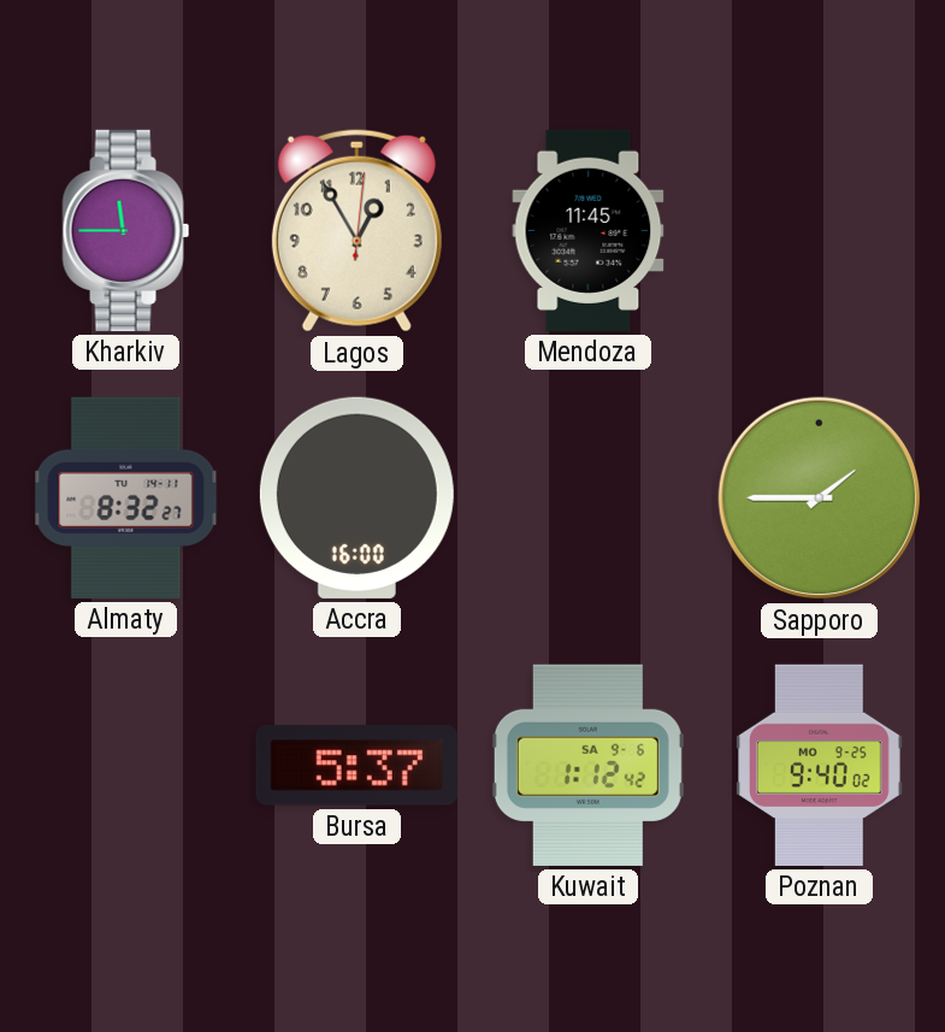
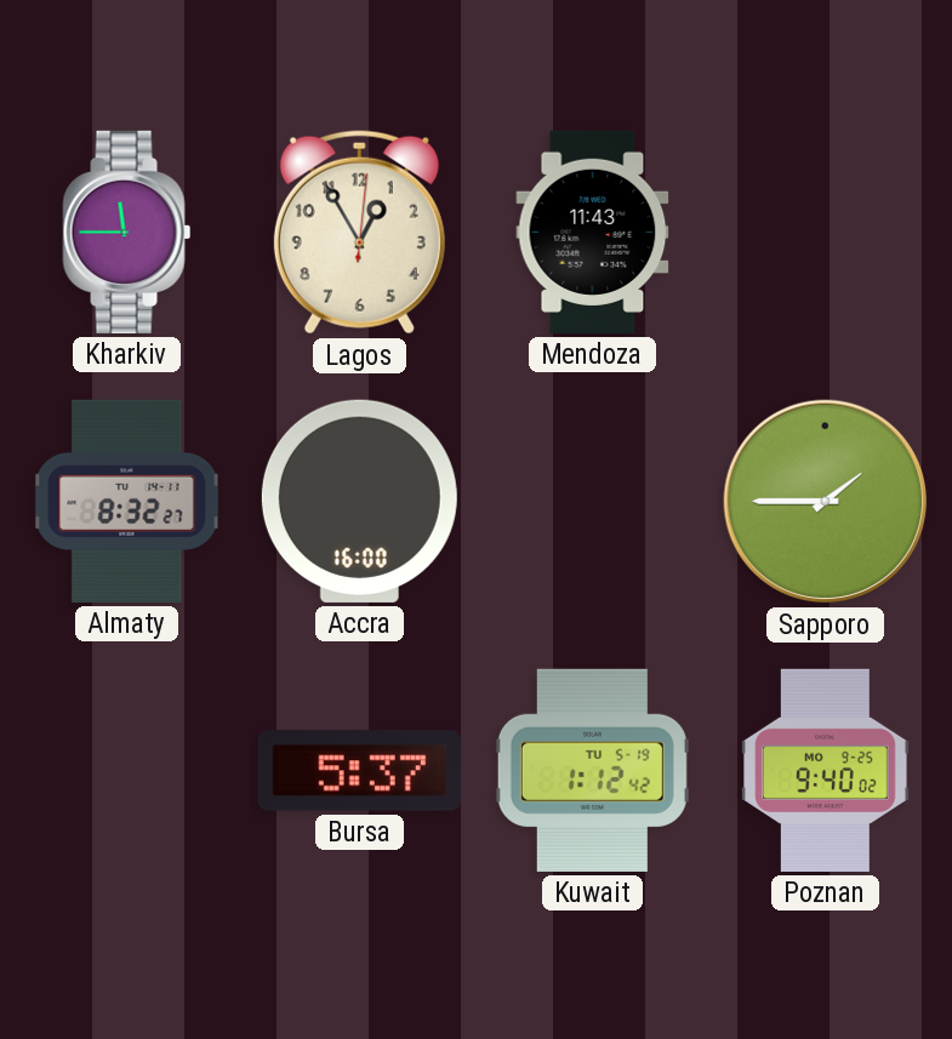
Mendoza: 11:45 -> 11:43 (593, 232)
Kuwait date: SA 9-6 -> TU 5-19 (592, 770)
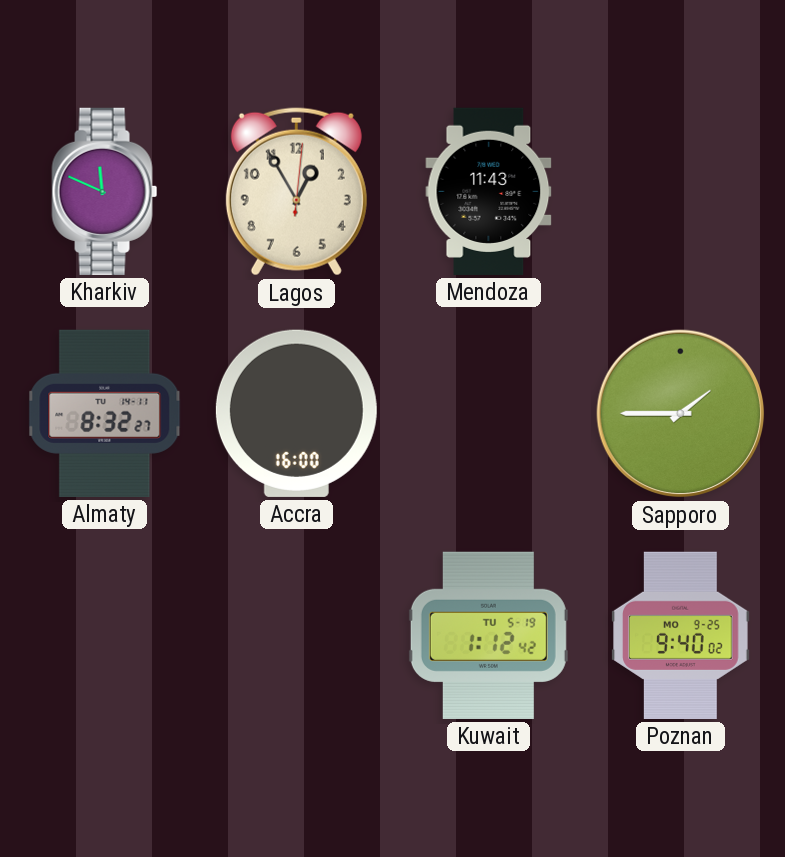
Kharkiv: 11:45 -> 11:49 (105, 191)
Bursa: 5:37 -> none (359, 771)
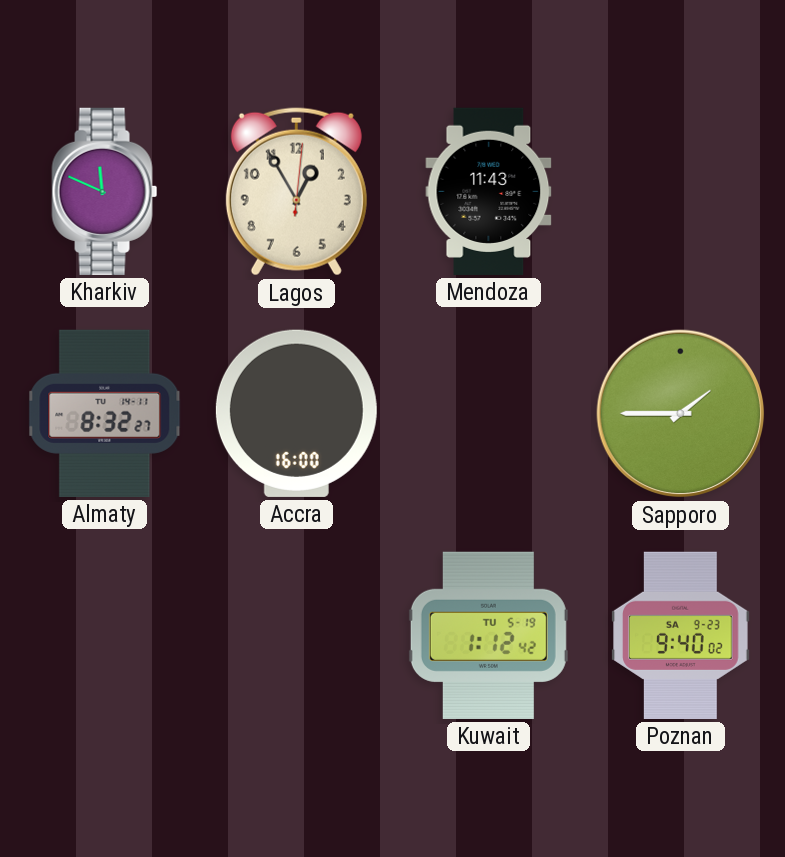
Poznan date: MO 9-25 -> SA 9-23 (681, 635)
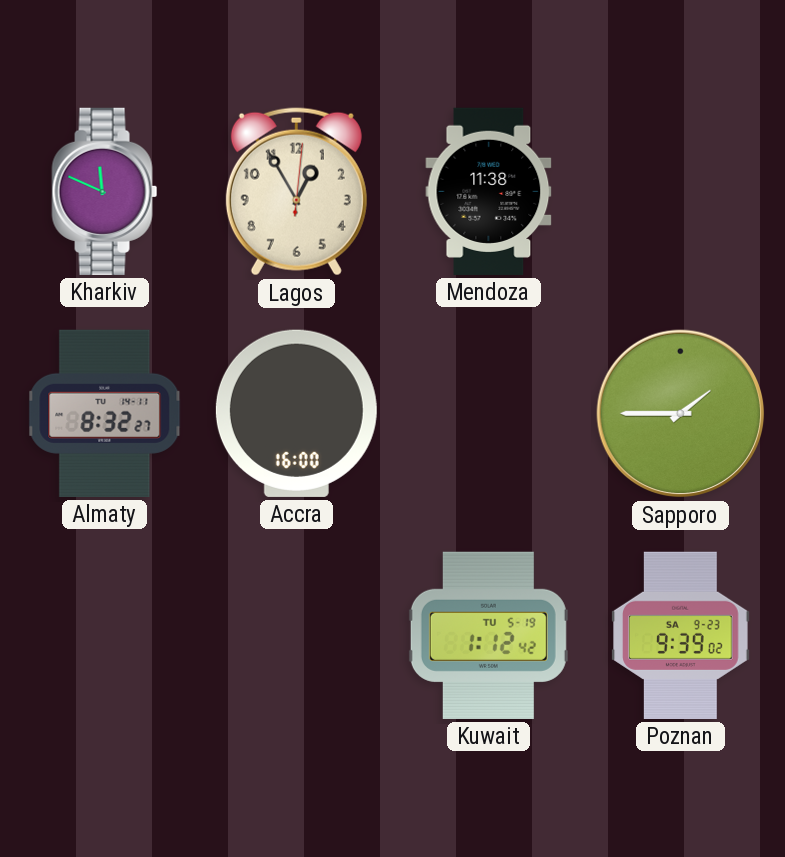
Mendoza: 11:43 -> 11:38 (489, 191)
Poznan: 9:40 -> 9:39 (681, 635)
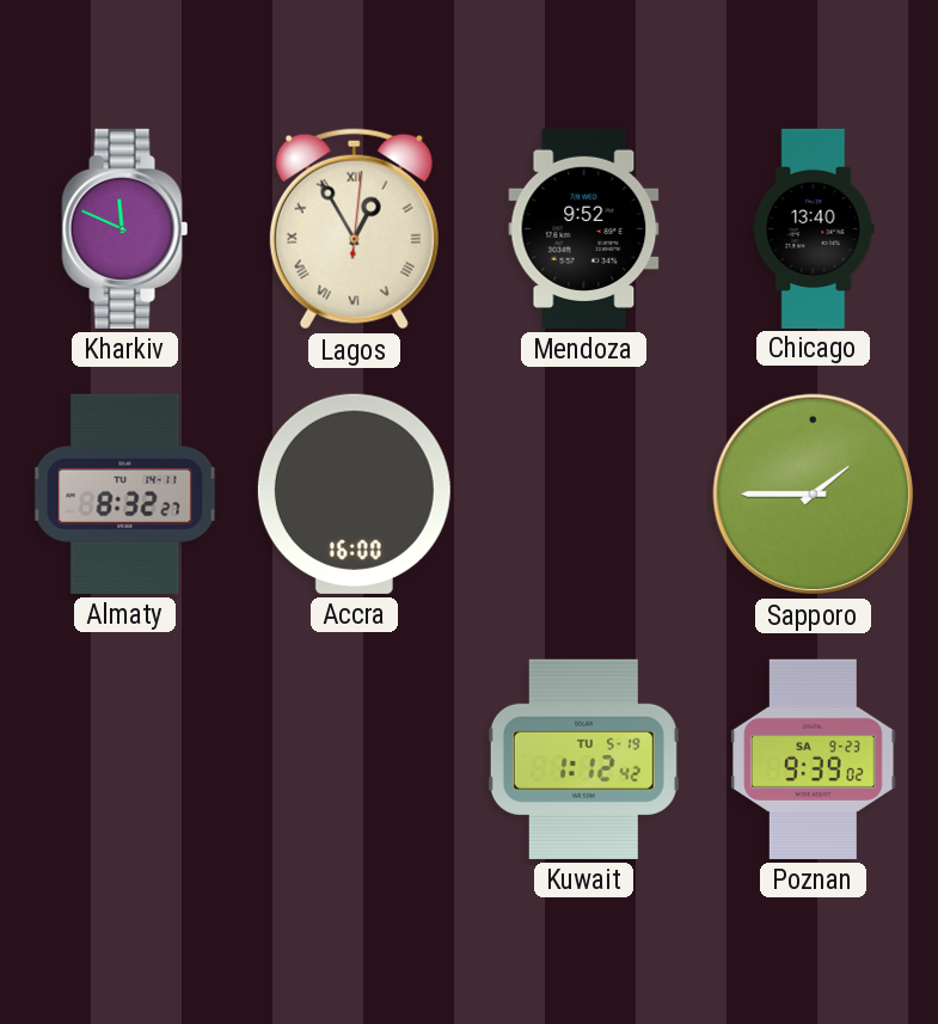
Lagos numerals: Arabic -> Roman (354, 229)
Mendoza: 11:38 -> 9:52 (584, 228)
Chicago: none -> 13:40 (814, 228)
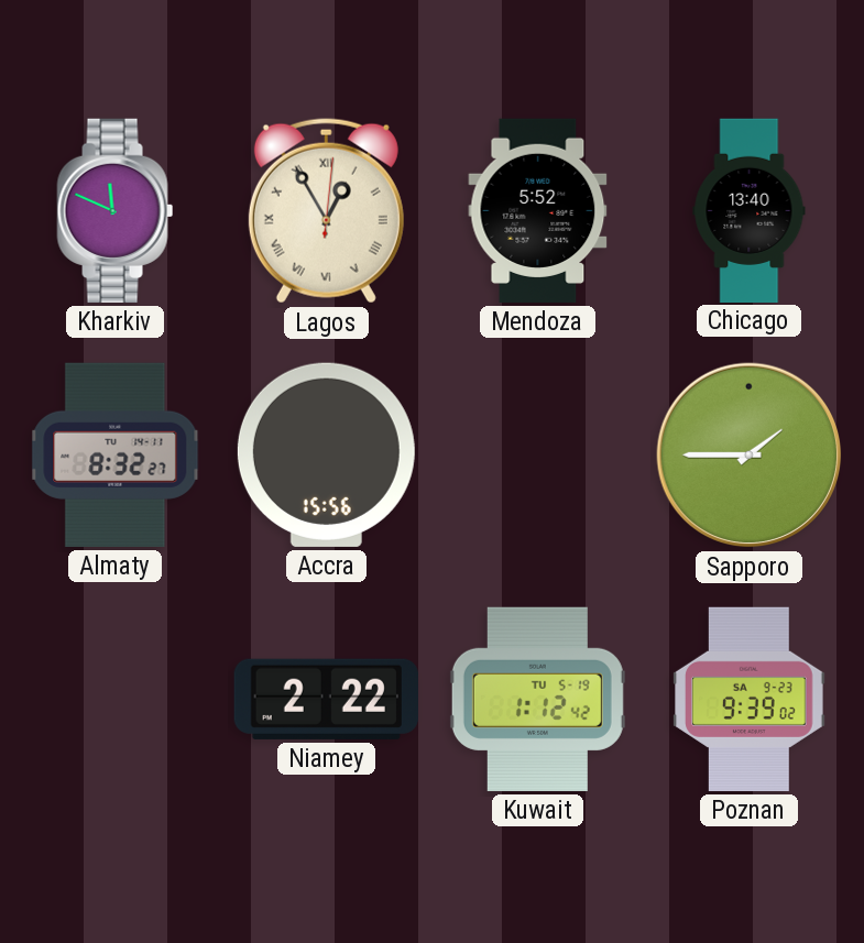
Mendoza: 9:52 -> 5:52 (538, 210)
Accra: 16:00 -> 15:56 (326, 454)
Niamey: none -> 2:22 (326, 699)
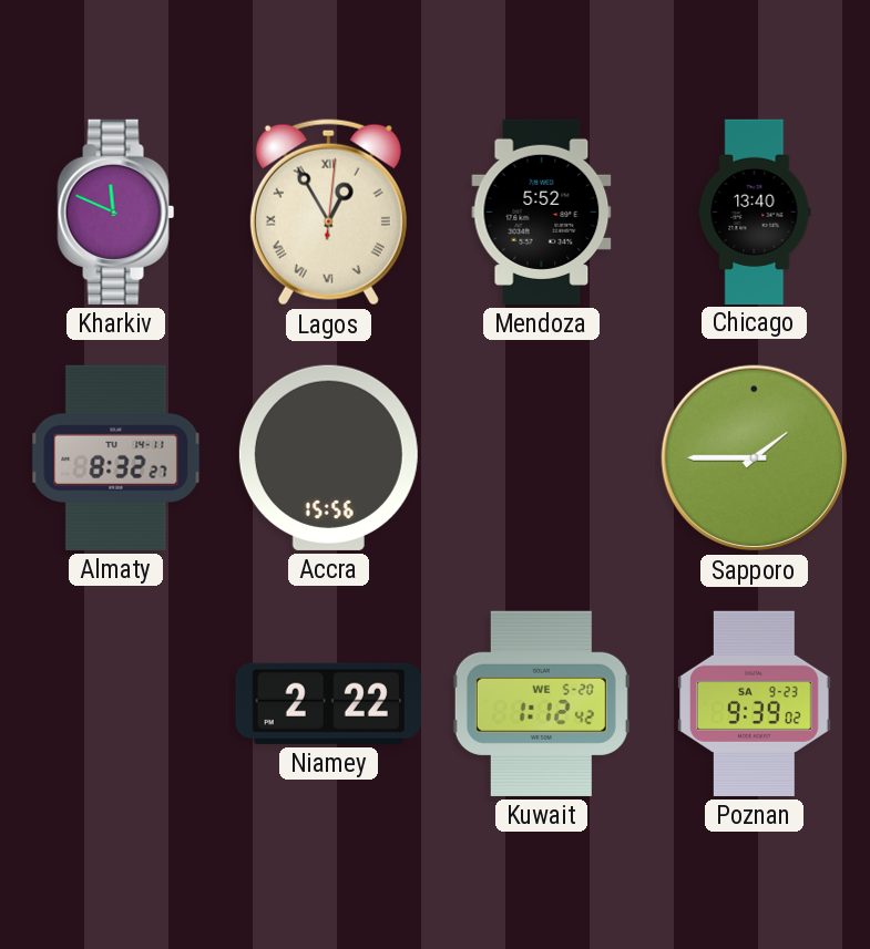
Kuwait date: TU 5-19 -> WE 5-20 (541, 703)
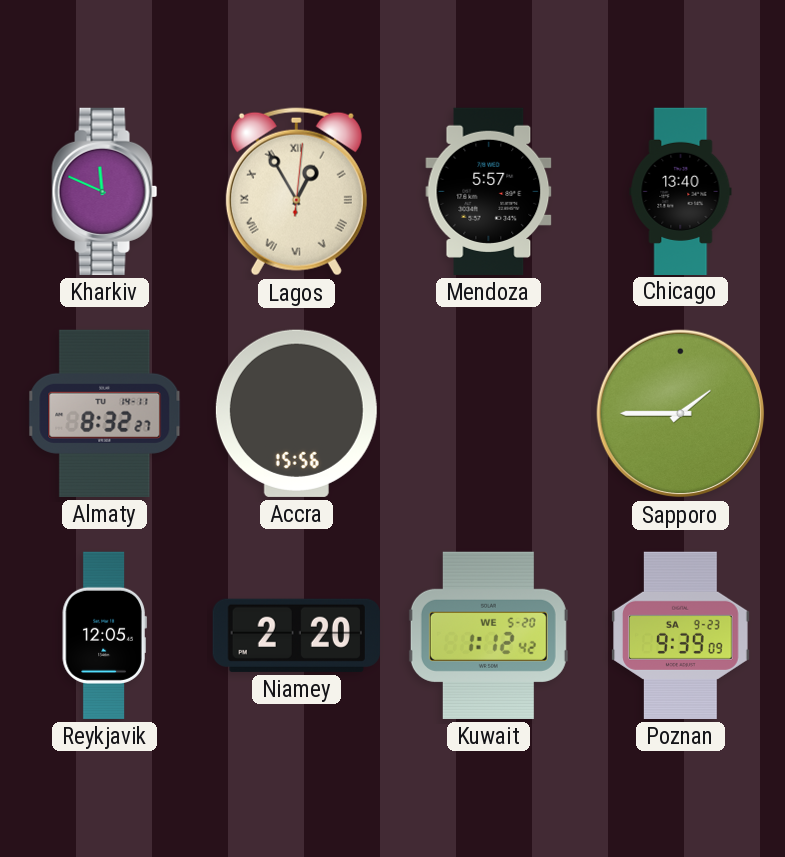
Mendoza: 5:52 -> 5:57 (489, 191)
Reykjavik: none -> 12:05 (104, 635)
Niamey: 2:22 -> 2:20 (296, 635)
Poznan: 9:39:02 -> 9:39:09 (681, 635)
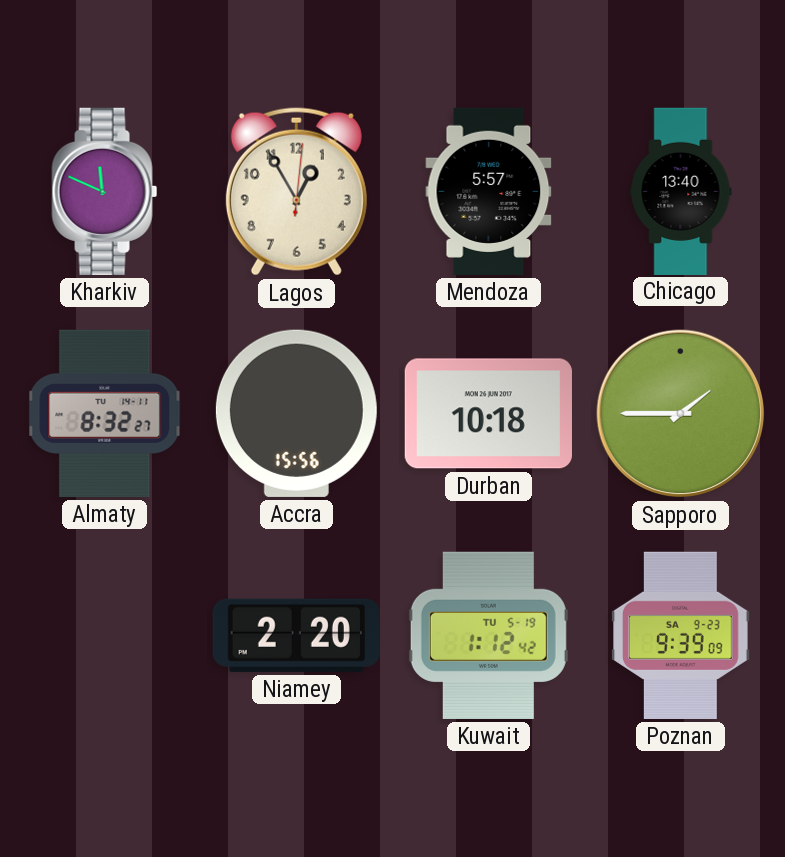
Lagos numerals: Roman -> Arabic (296, 192)
Durban: none -> 10:18 (488, 414)
Reykjavik: 12:05 -> none (104, 635)
Kuwait date: WE 5-20 -> TU 5-19 (488, 635)
